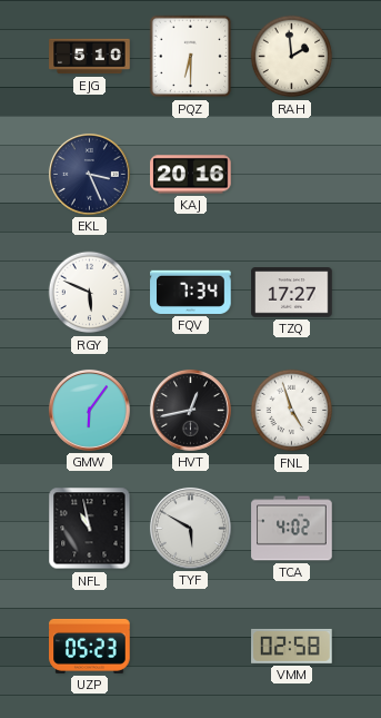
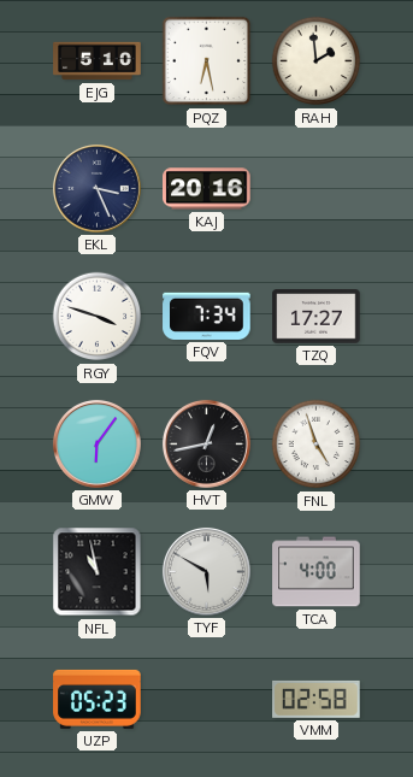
PQZ: 6:30 -> 6:28 (207, 61)
RGY: 5:49 -> 3:48 (98, 317)
TCA: 4:02 -> 4:00 (317, 572)
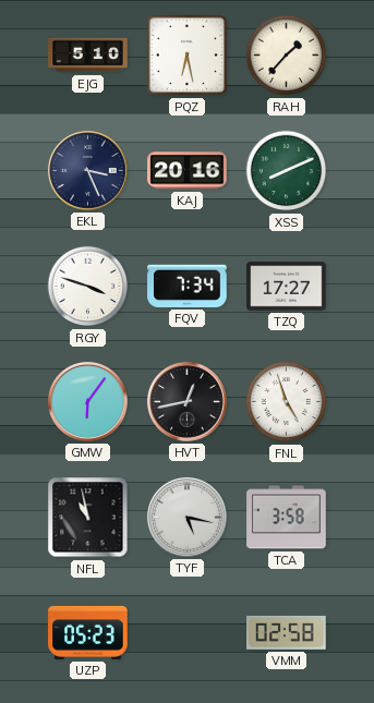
RAH: 1:59 -> 1:37 (287, 56)
XSS: none -> 8:11 (287, 171)
TYF: 5:50 -> 5:17 (186, 517)
TCA: 4:00 -> 3:58 (287, 518)
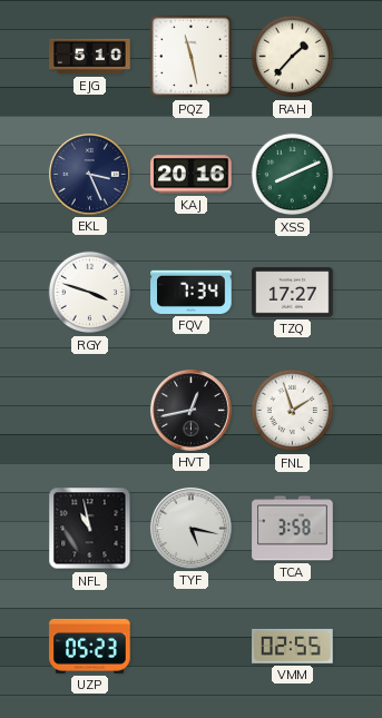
PQZ: 6:28 -> 11:28 (192, 57)
GMW: 6:06 -> none (87, 401)
FNL: 4:57 -> 1:57 (293, 411)
VMM: 02:58 -> 02:55 (293, 646)
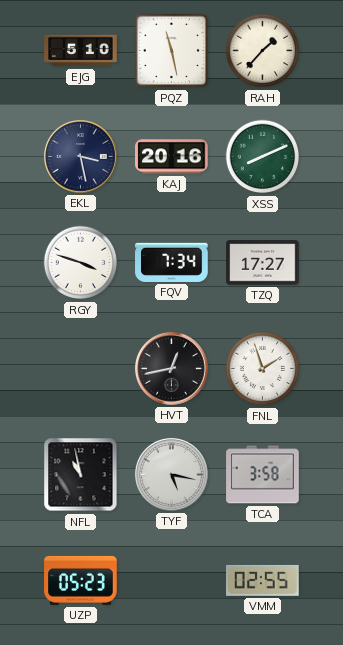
EKL: 3:26 -> 3:28 (80, 156)
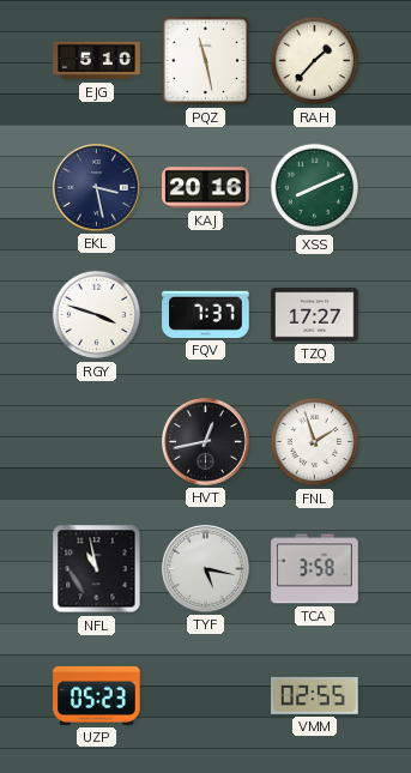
FQV: 7:34 -> 7:37 (206, 314)
